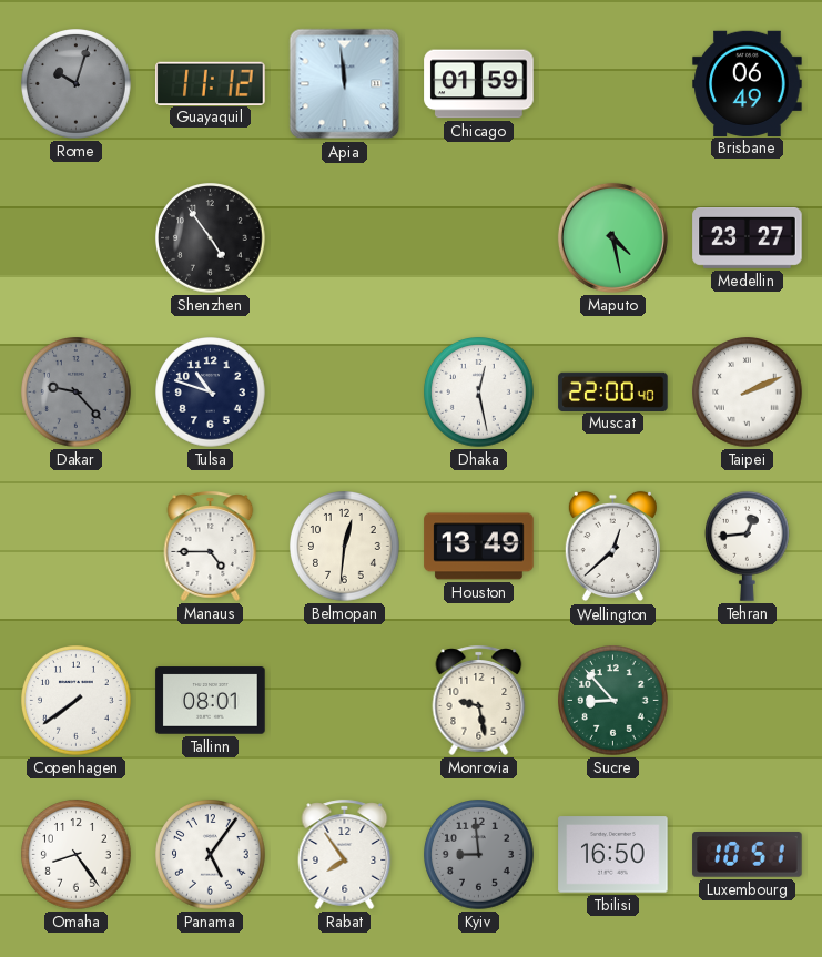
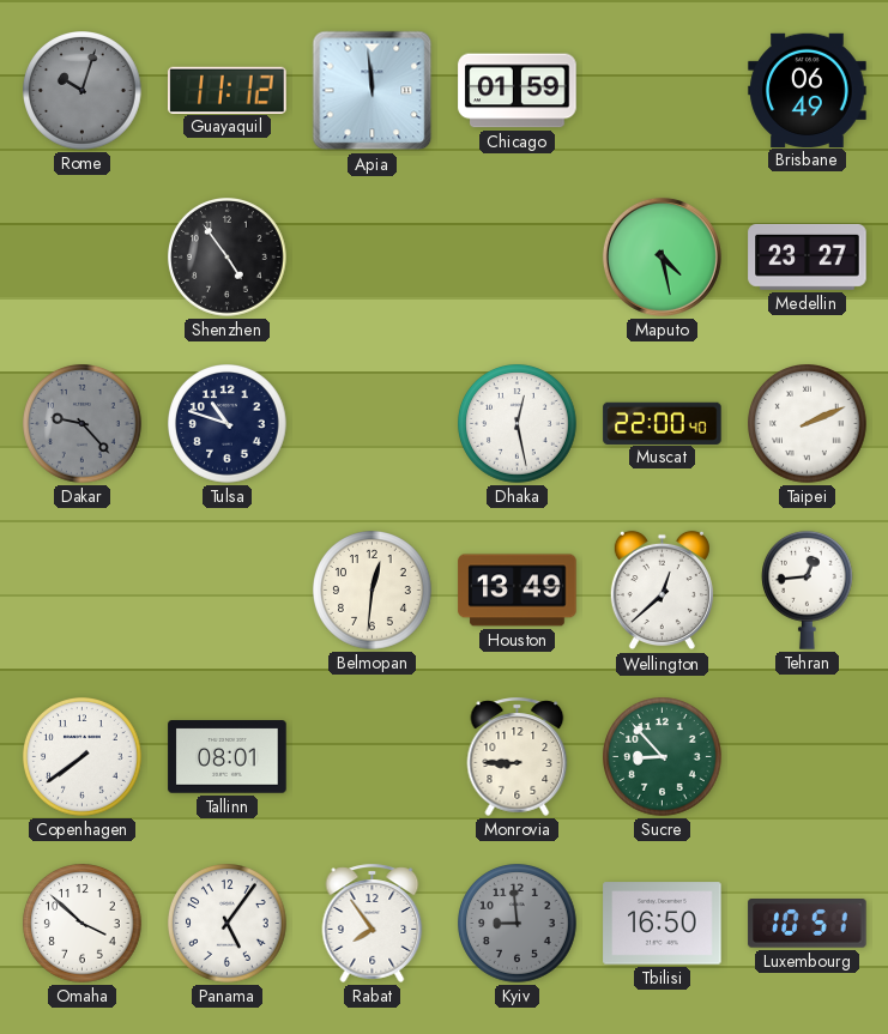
Manaus: 4:45 -> none (211, 546)
Monrovia: 9:28 -> 8:45 (518, 756)
Omaha: 8:24 -> 3:52 (83, 924)
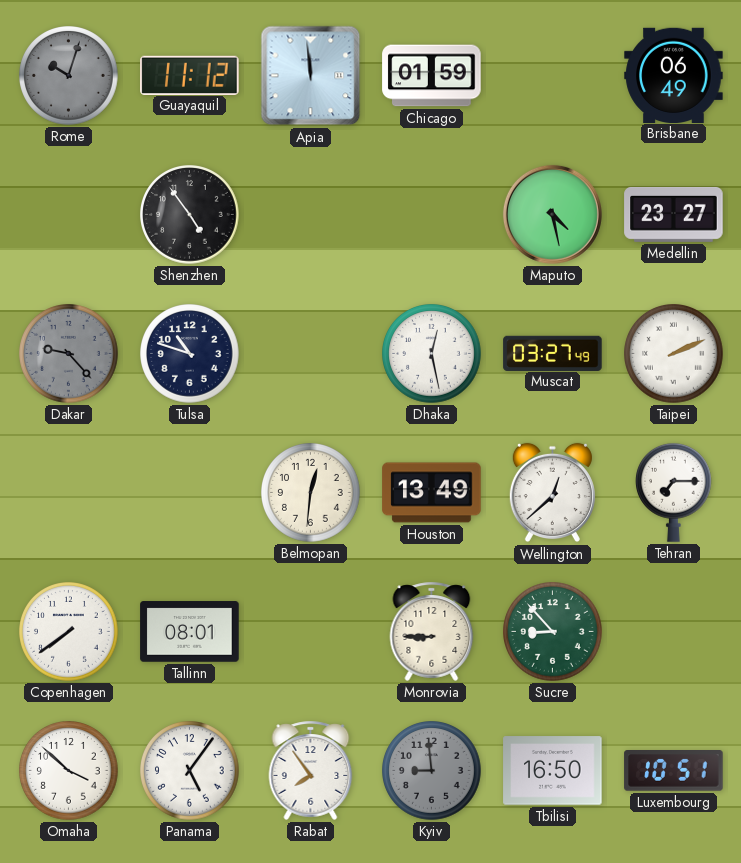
Muscat: 22:00 -> 03:27 (553, 353)
Tehran: 12:44 -> 7:15 (674, 492)
